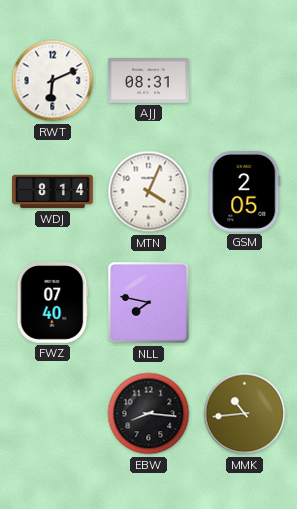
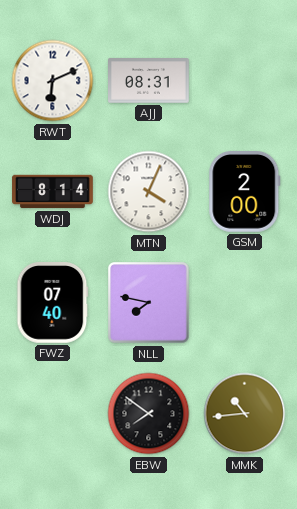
GSM: 2:05 -> 2:00 (245, 192)
EBW: 8:16 -> 7:51 (149, 414)
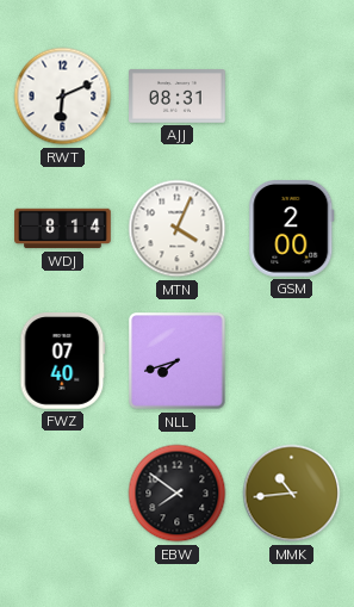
NLL: 7:47 -> 7:42 (178, 361)
